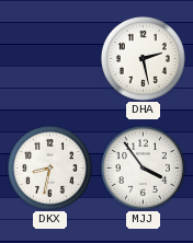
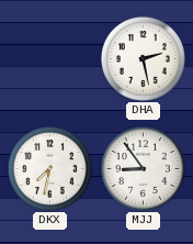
DKX: 8:32 -> 7:32 (49, 168)
MJJ: 3:54 -> 8:54 (143, 168)
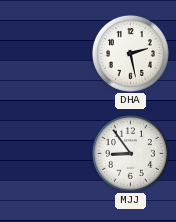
DKX: 7:32 -> none (49, 168)
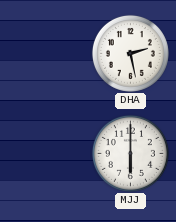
MJJ: 8:54 -> 6:00 (130, 153)
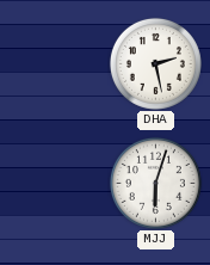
MJJ: 6:00 -> 6:03 (155, 183)
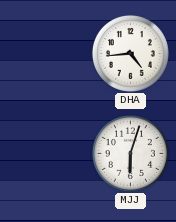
DHA: 2:28 -> 4:44 (130, 53)
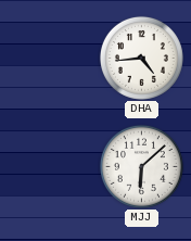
MJJ: 6:03 -> 6:08 (141, 166)
